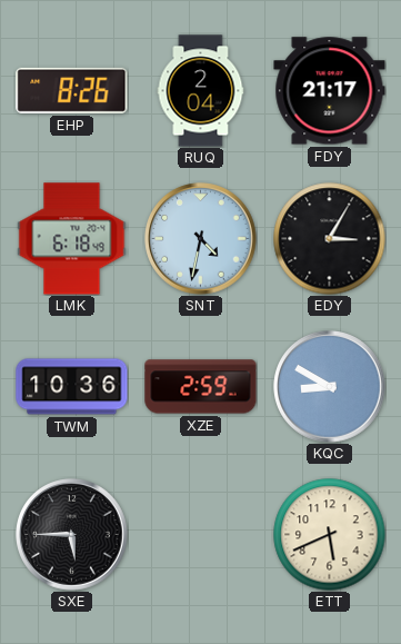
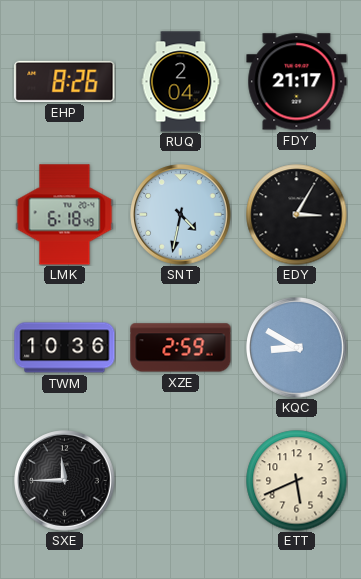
SXE: 5:45 -> 11:45 (65, 481)
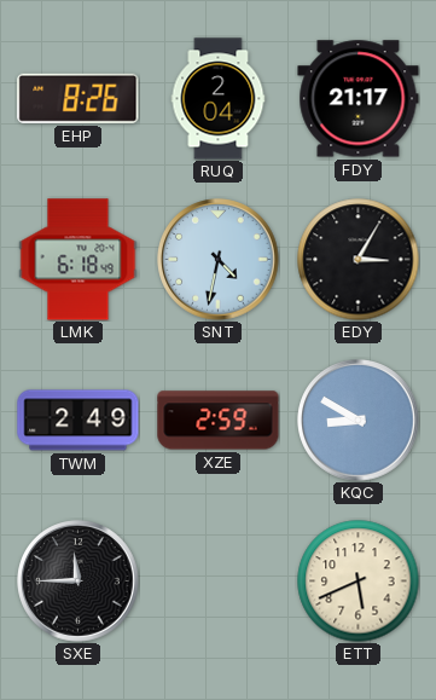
TWM: 10:36 -> 2:49 (79, 421)
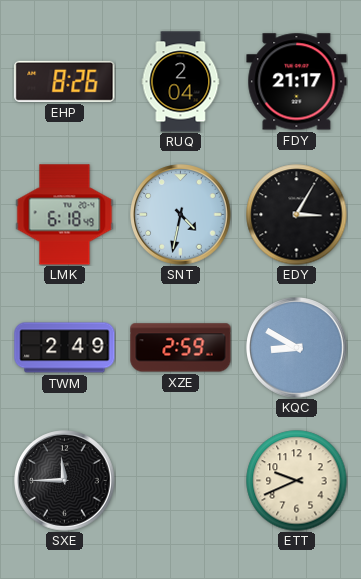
ETT: 5:41 -> 9:41 (297, 481)
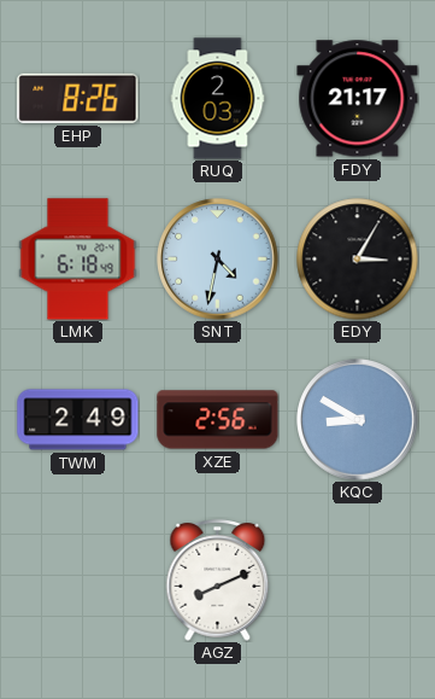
RUQ: 2:04 -> 2:03 (218, 99)
XZE: 2:59 -> 2:56 (218, 420)
SXE: 11:45 -> none (65, 481)
AGZ: none -> 8:11 (218, 581)
ETT: 9:41 -> none (297, 481)
